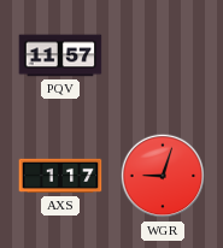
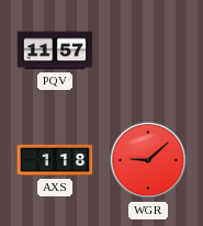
AXS: 1:17 -> 1:18 (55, 160)
WGR: 9:03 -> 9:08 (148, 160)
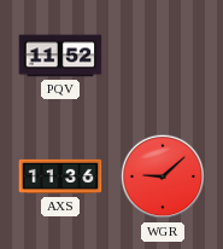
PQV: 11:57 -> 11:52 (60, 56)
AXS: 1:18 -> 11:36 (60, 176)
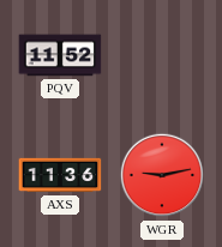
WGR: 9:08 -> 9:13 (162, 175)
